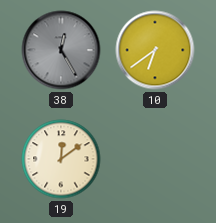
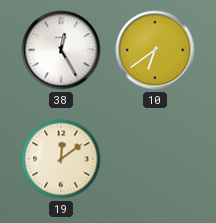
38 dial: grey -> white (61, 50)
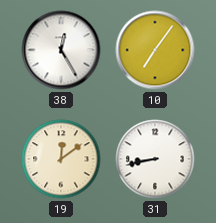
10: 6:39 -> 7:06 (155, 50)
31: none -> 8:43 (155, 159)
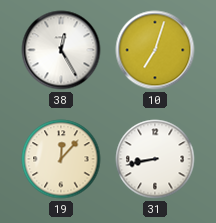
10: 7:06 -> 7:03 (155, 50)
19: 12:09 -> 12:07 (61, 159)
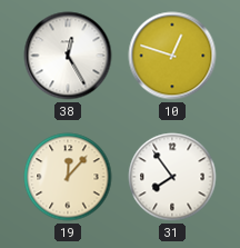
10: 7:03 -> 12:48 (172, 56)
31: 8:43 -> 7:54 (172, 177)
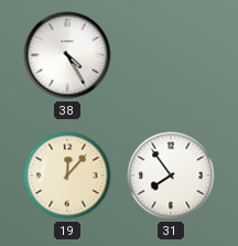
38: 12:25 -> 4:25 (67, 55)
10: 12:48 -> none (172, 56)
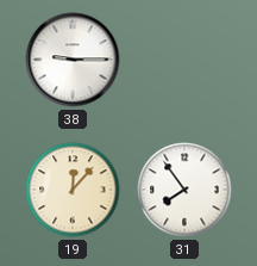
38: 4:25 -> 9:15 (73, 60)
